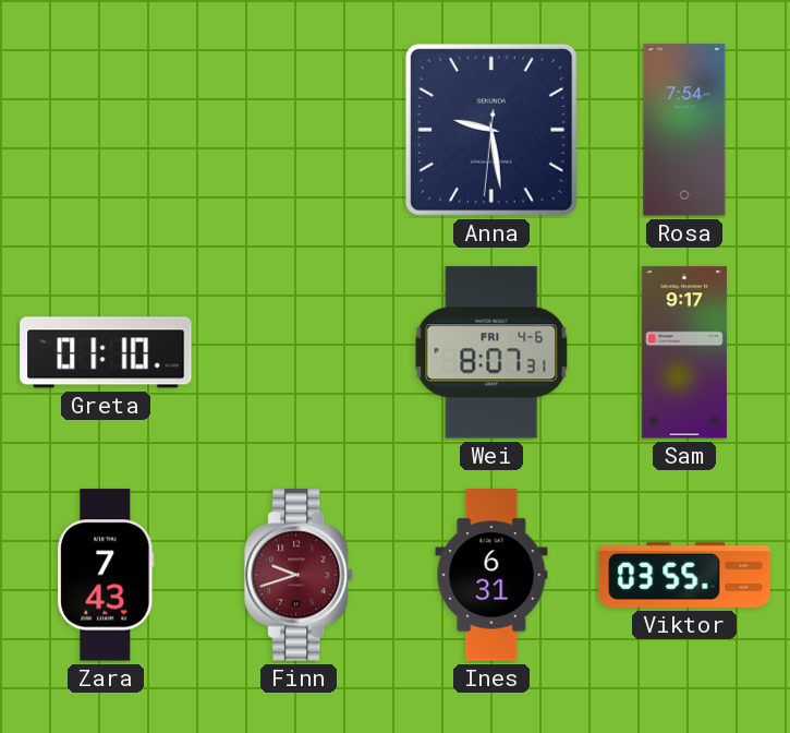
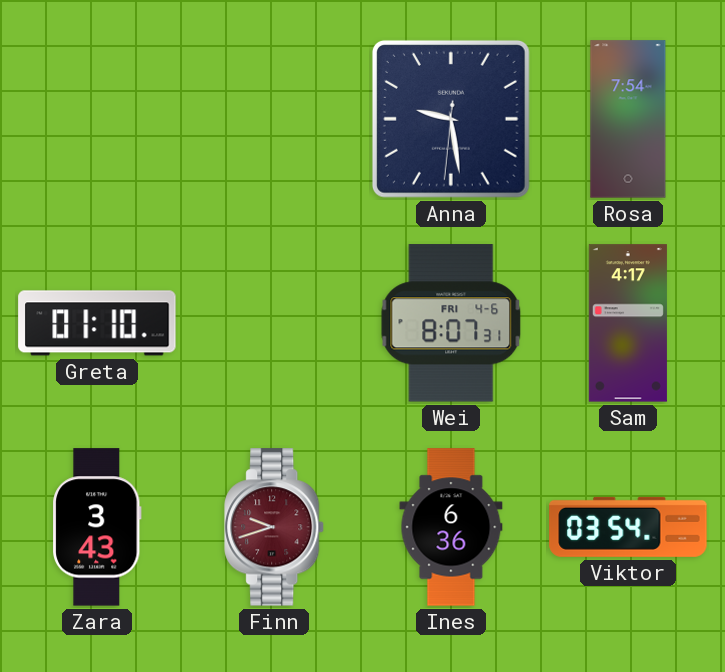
Sam: 9:17 -> 4:17 (628, 323)
Zara: 7:43 -> 3:43 (97, 527)
Ines: 6:31 -> 6:36 (451, 527)
Viktor: 03:55 -> 03:54 (628, 527)
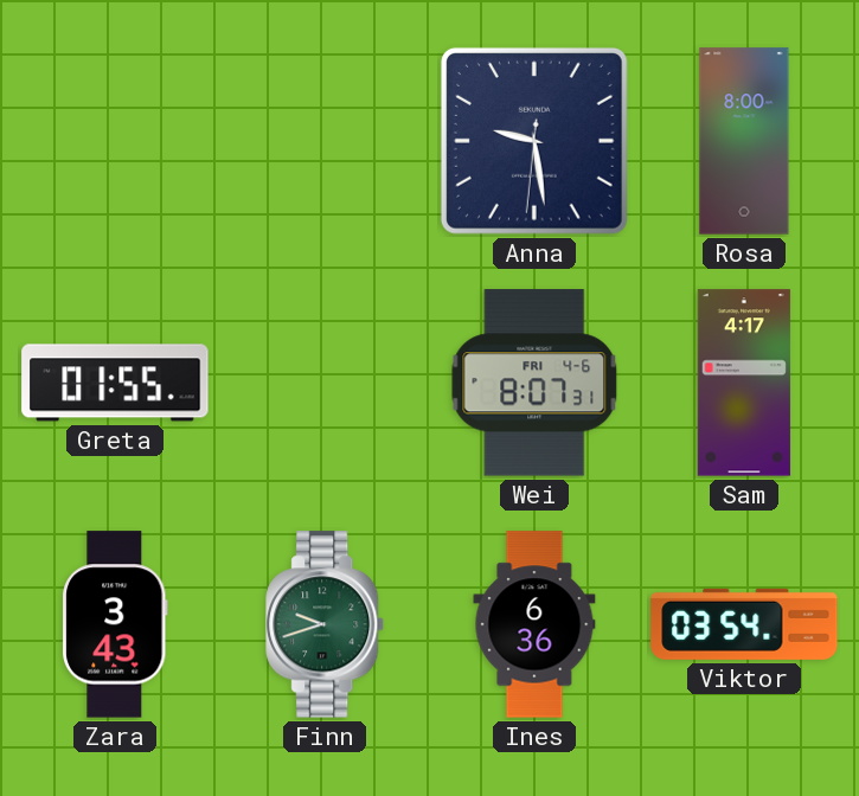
Rosa: 7:54 -> 8:00 (744, 141)
Greta: 01:10 -> 01:55 (115, 383)
Finn dial: burgundy -> green (326, 624)
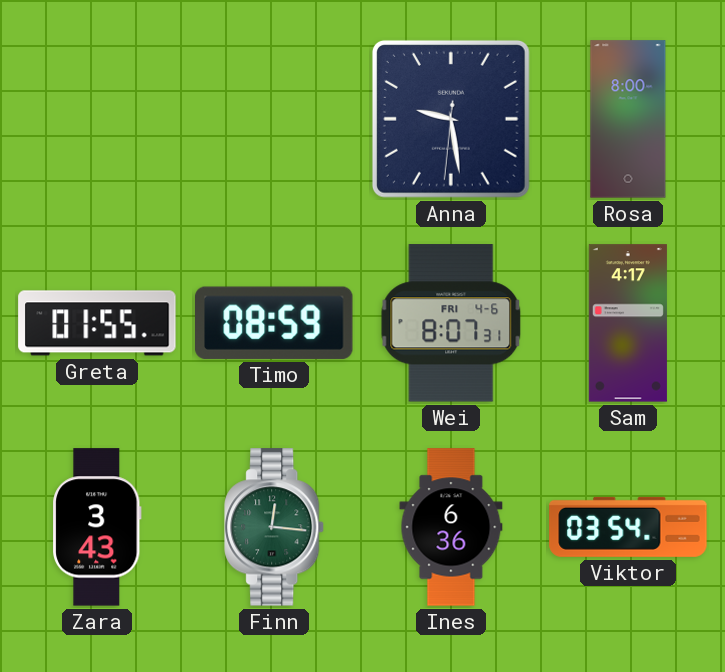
Timo: none -> 08:59 (275, 323)
Finn: 9:42 -> 12:16 (275, 527)
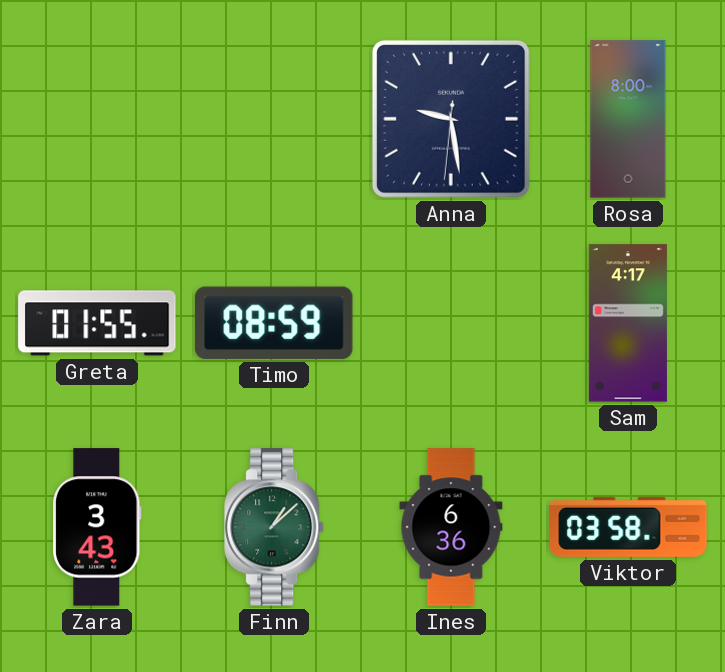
Wei: 8:07 -> none (451, 323)
Finn: 12:16 -> 1:08 (275, 527)
Viktor: 03:54 -> 03:58 (628, 527)
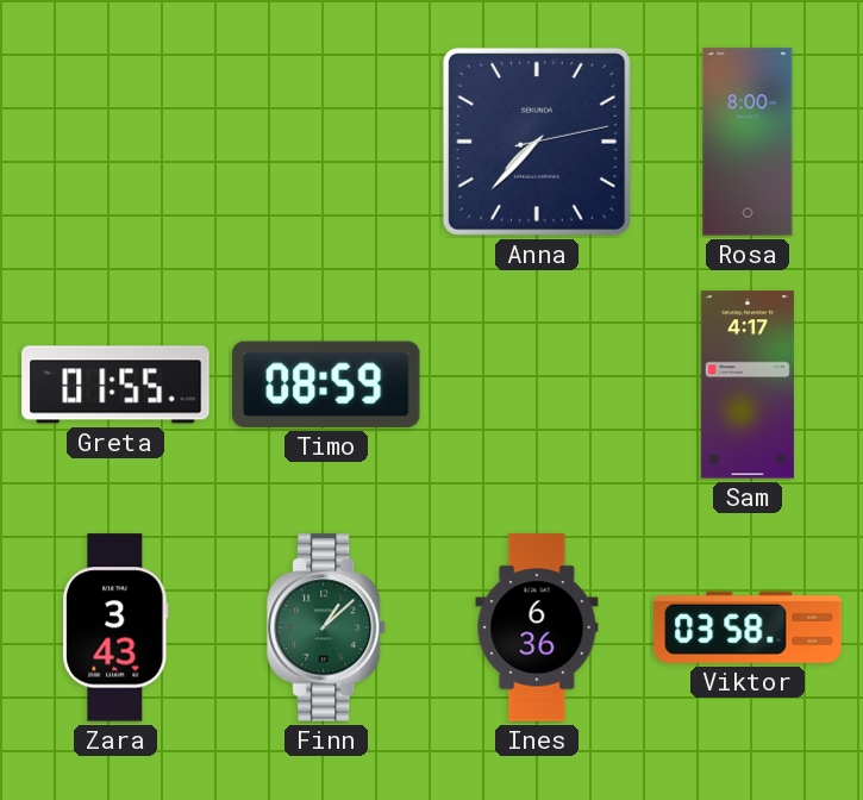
Anna: 9:28 -> 7:37 (537, 142)
